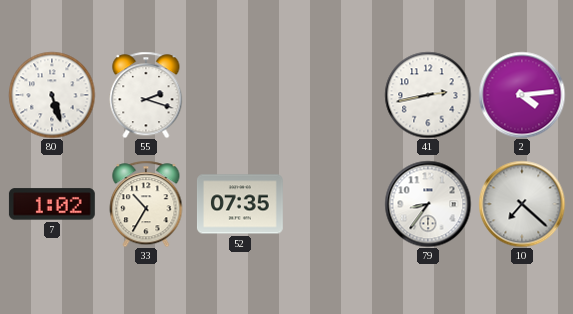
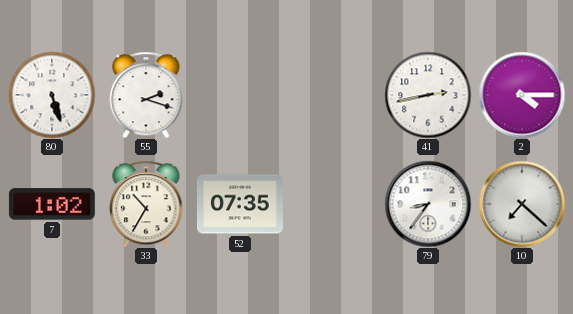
2: 4:14 -> 4:15 (522, 95)
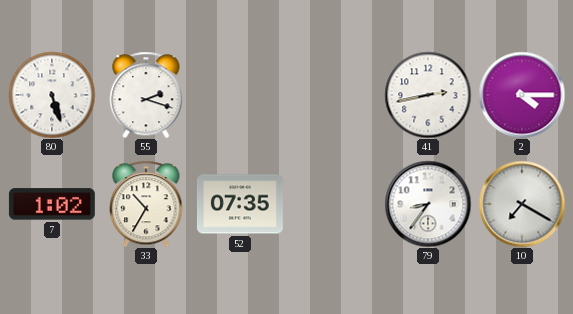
10: 7:22 -> 7:20 (522, 204)
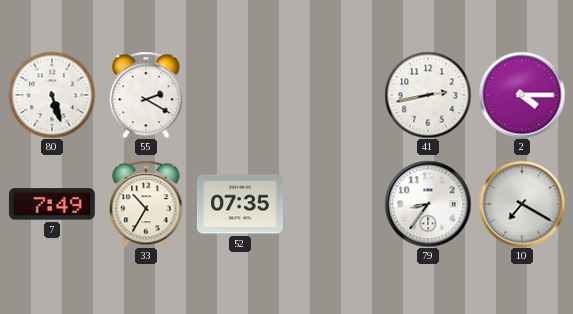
55: 2:18 -> 2:20 (146, 95)
7: 1:02 -> 7:49 (52, 204)
